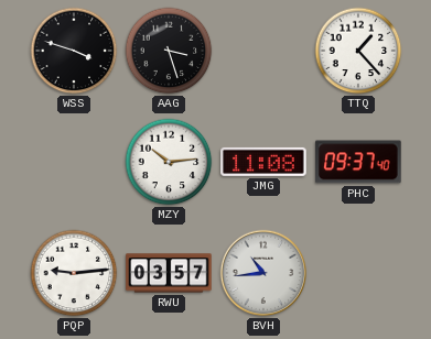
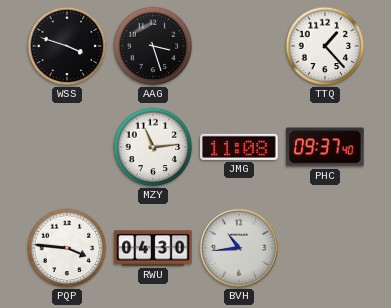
MZY: 10:14 -> 11:14 (153, 147)
PQP: 9:14 -> 3:46 (67, 248)
RWU: 03:57 -> 04:30 (153, 248)
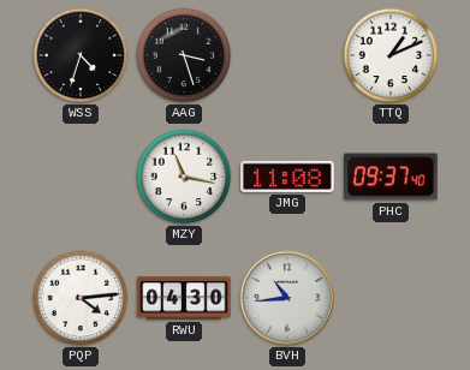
WSS: 3:48 -> 4:33 (81, 55)
TTQ: 1:23 -> 1:11 (391, 55)
MZY: 11:14 -> 11:17 (184, 177)
PQP: 3:46 -> 4:14 (81, 298)
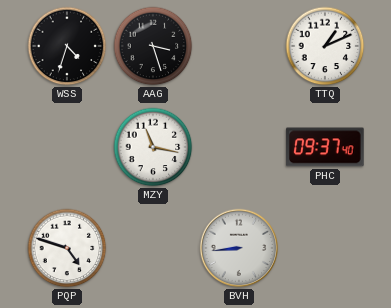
JMG: 11:08 -> none (287, 177)
PQP: 4:14 -> 4:48 (67, 248)
RWU: 04:30 -> none (184, 298)
BVH: 10:44 -> 8:44 (239, 248)
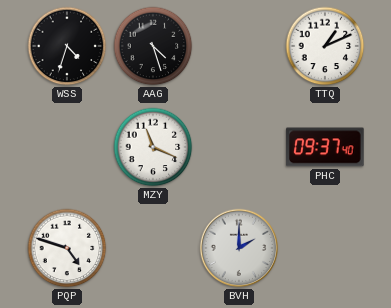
AAG: 3:27 -> 4:27 (153, 46)
MZY: 11:17 -> 11:19 (153, 147)
BVH: 8:44 -> 2:00 (239, 248)
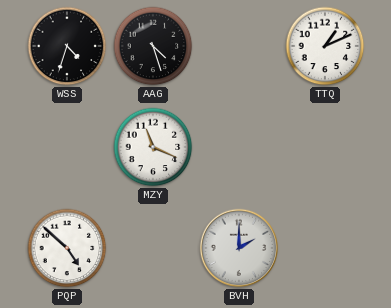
PHC: 09:37 -> none (325, 147)
PQP: 4:48 -> 4:52 (67, 248)
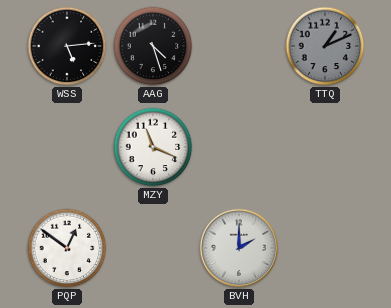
WSS: 4:33 -> 5:14 (67, 46)
TTQ dial: white -> grey (325, 46)
PQP: 4:52 -> 12:51 (67, 248)
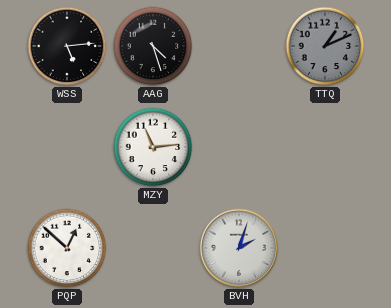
MZY: 11:19 -> 11:14 (153, 147)
PQP: 12:51 -> 12:52 (67, 248)
BVH: 2:00 -> 2:03 (239, 248)
